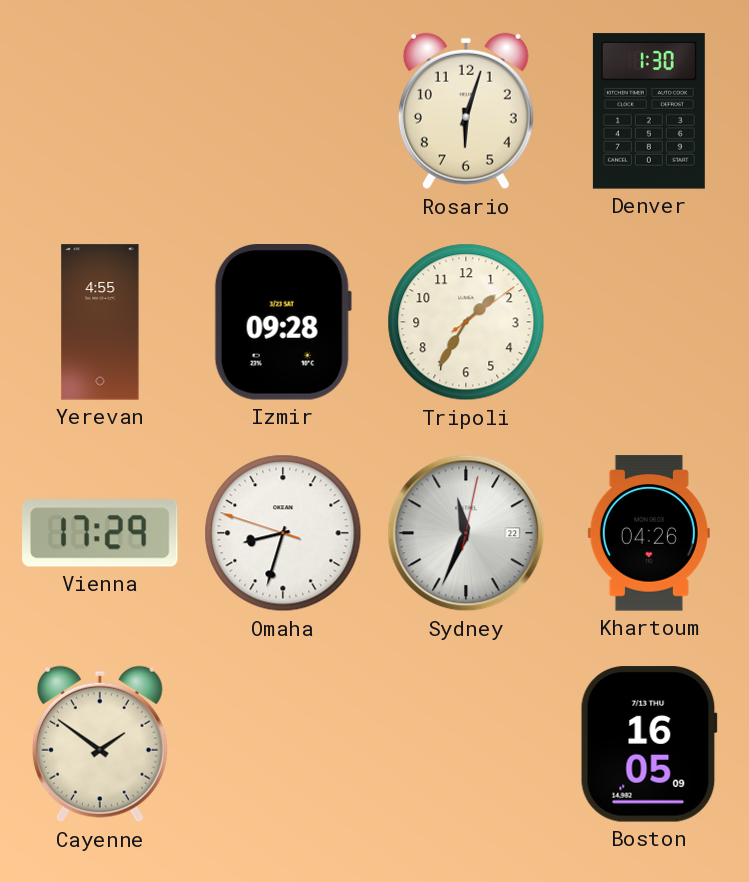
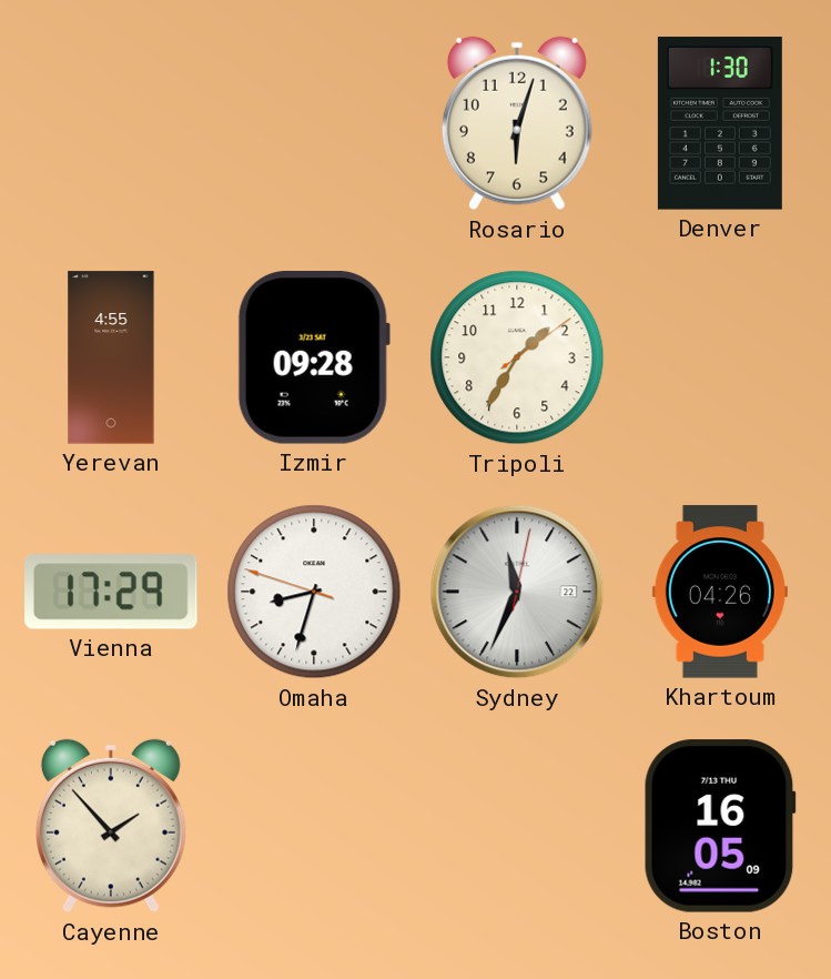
Cayenne: 1:51 -> 1:53 (111, 826)
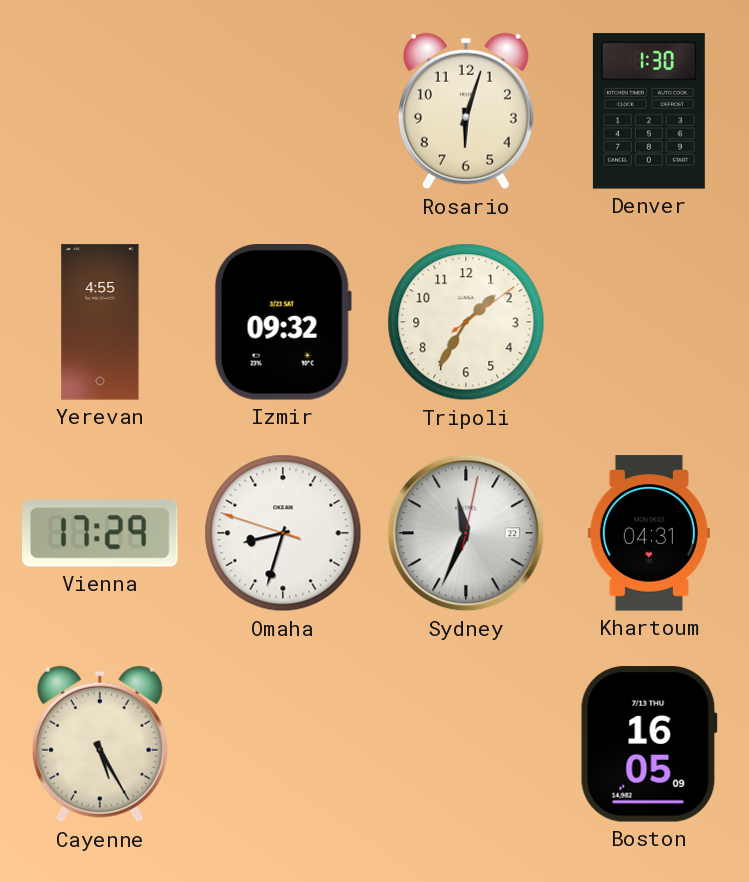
Izmir: 09:28 -> 09:32 (283, 322)
Khartoum: 04:26 -> 04:31 (649, 533)
Cayenne: 1:53 -> 5:25 (100, 744)
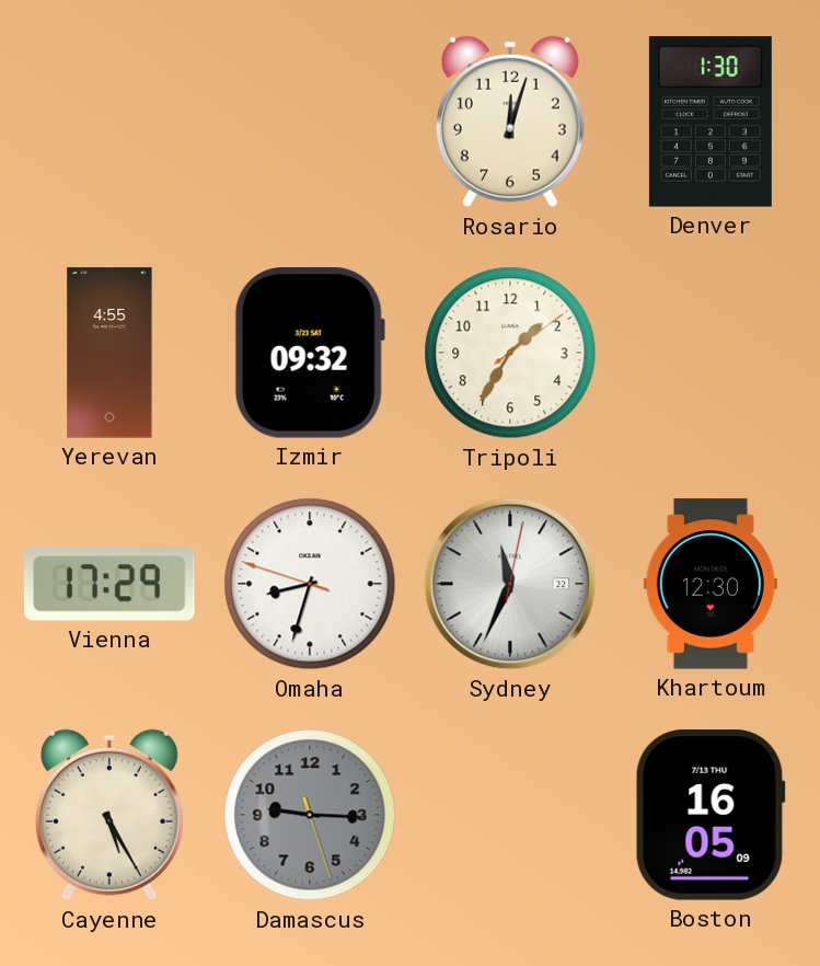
Rosario: 6:03 -> 12:03 (510, 122)
Khartoum: 04:31 -> 12:30 (711, 584)
Damascus: none -> 9:15 (310, 815)
